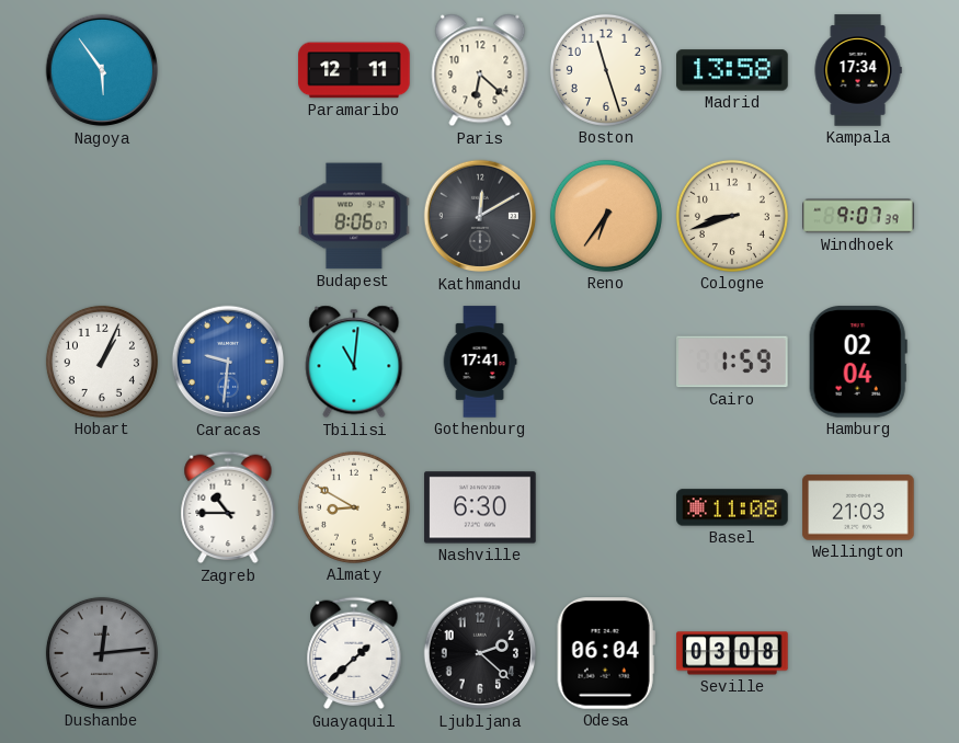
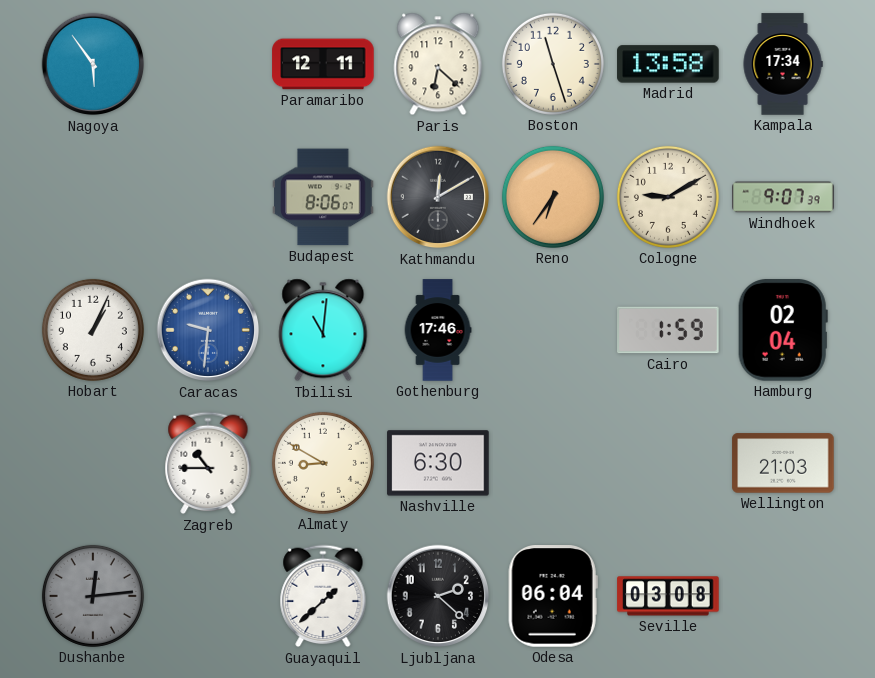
Cologne: 8:42 -> 9:10 (668, 197)
Gothenburg: 17:41 -> 17:46 (438, 330)
Basel: 11:08 -> none (732, 507)
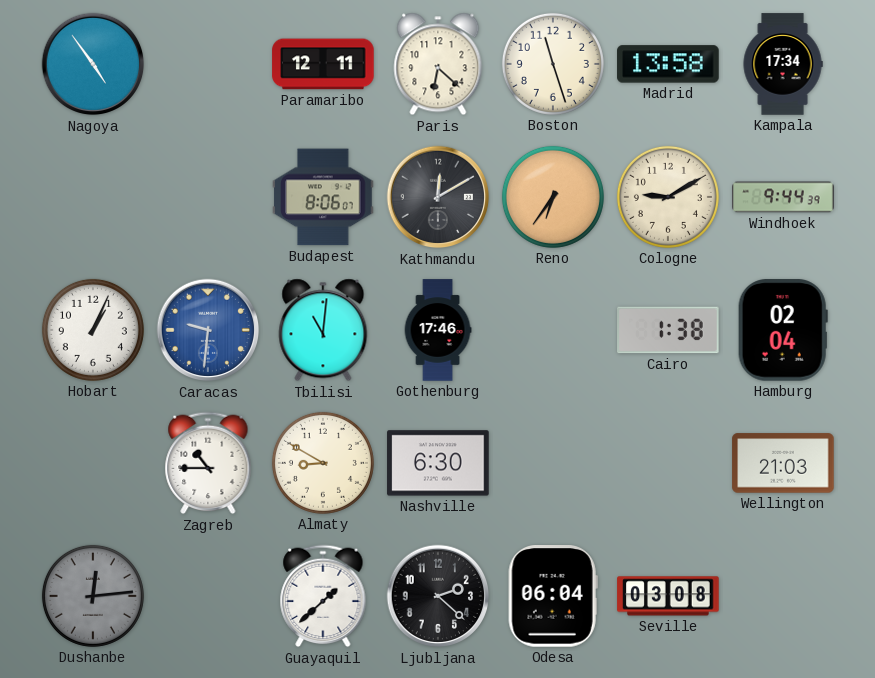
Nagoya: 5:54 -> 4:54 (93, 64)
Windhoek: 9:07 -> 9:44 (783, 197)
Cairo: 1:59 -> 1:38 (668, 330)
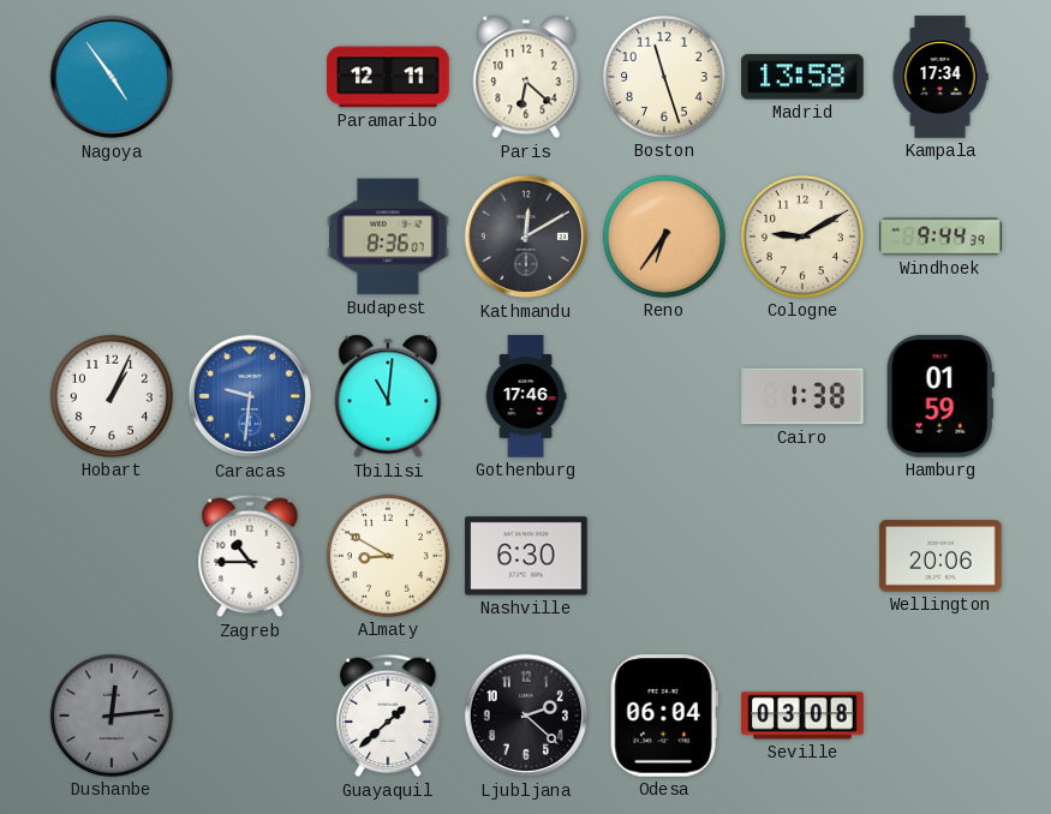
Budapest: 8:06 -> 8:36 (388, 237)
Hamburg: 02:04 -> 01:59 (940, 396)
Wellington: 21:03 -> 20:06 (940, 556)
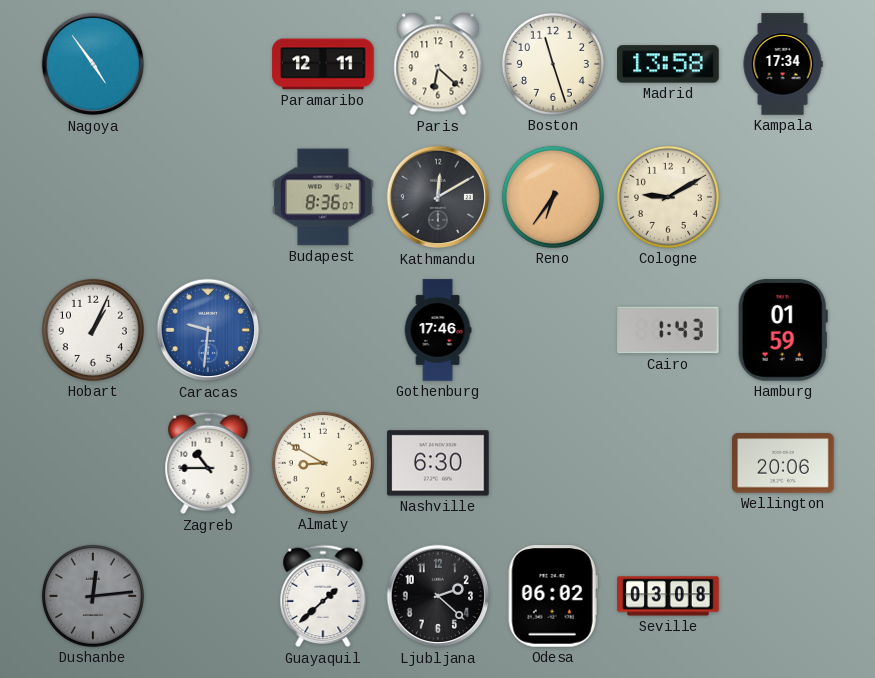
Windhoek: 9:44 -> none (940, 237)
Tbilisi: 11:01 -> none (388, 396)
Cairo: 1:38 -> 1:43 (668, 330)
Odesa: 06:04 -> 06:02 (553, 596)
